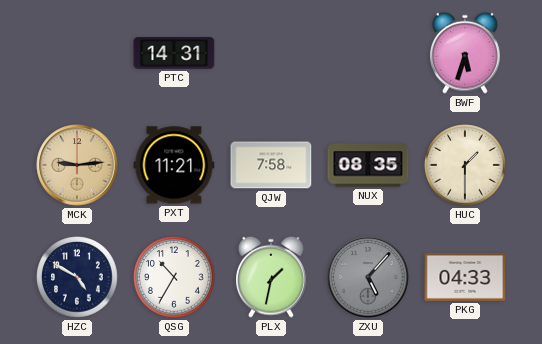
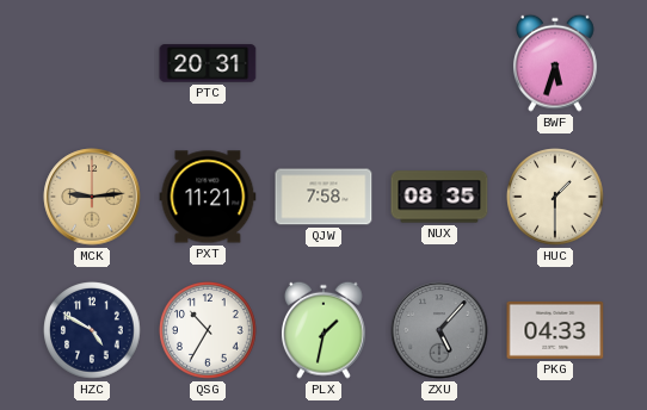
PTC: 14:31 -> 20:31 (208, 63)
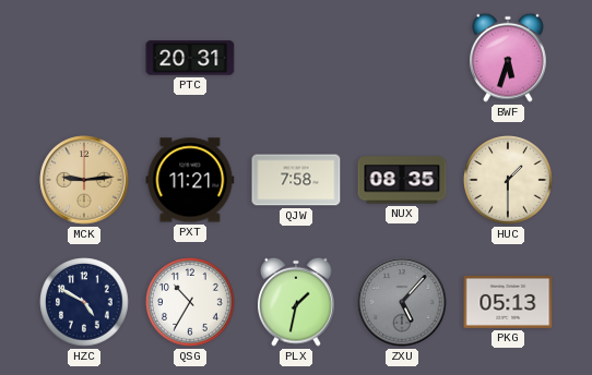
PKG: 04:33 -> 05:13 (508, 302)
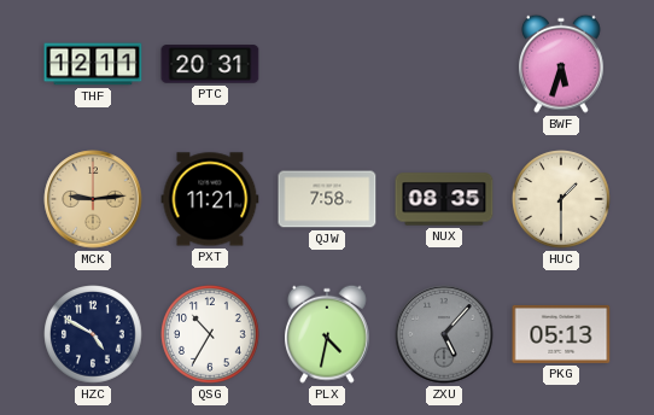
THF: none -> 12:11 (93, 64)
PLX: 1:32 -> 4:32 (328, 334)
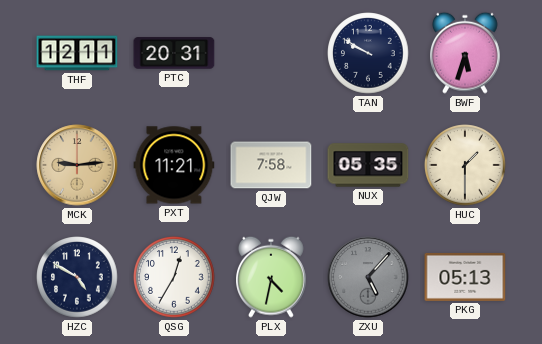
TAN: none -> 9:50 (368, 53)
NUX: 08:35 -> 05:35 (368, 165)
QSG: 10:35 -> 12:35 (174, 277)
